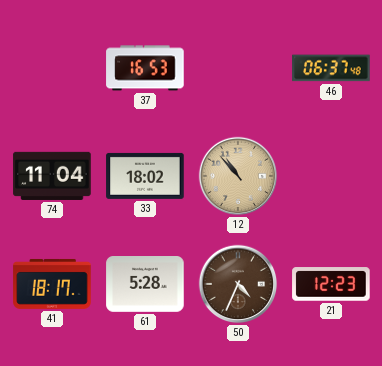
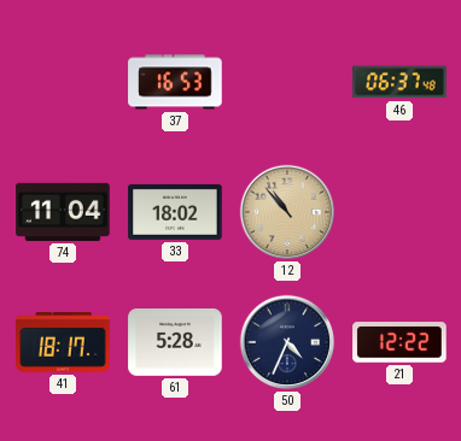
50 dial: brown -> navy (287, 342)
21: 12:23 -> 12:22 (399, 342)
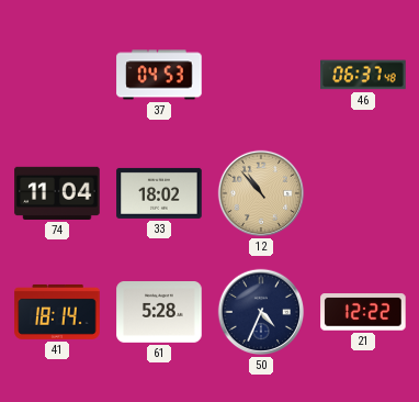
37: 16:53 -> 04:53 (159, 75)
41: 18:17 -> 18:14 (57, 312)
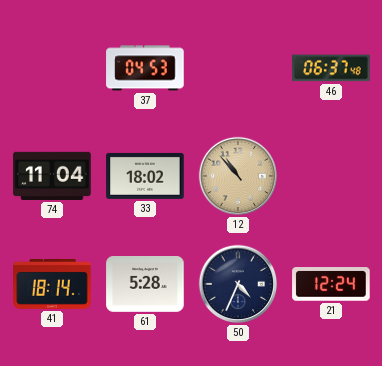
21: 12:22 -> 12:24 (331, 284)
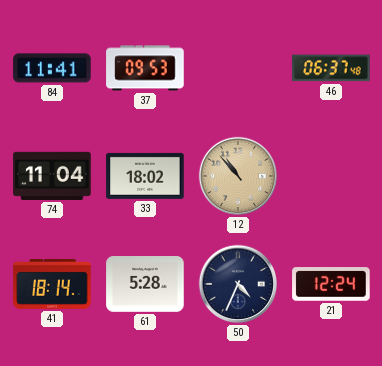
84: none -> 11:41 (52, 68)
37: 04:53 -> 09:53 (145, 68)
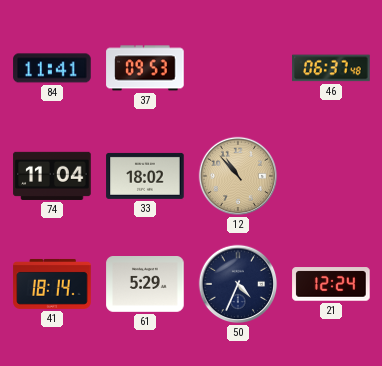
61: 5:28 -> 5:29 (145, 284)
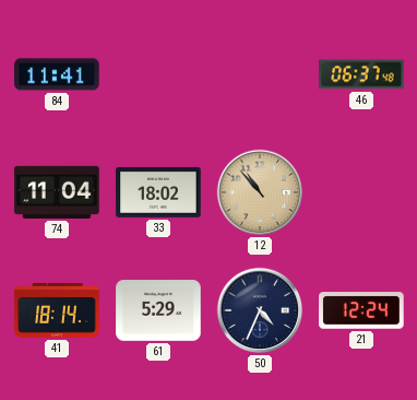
37: 09:53 -> none (145, 68)
